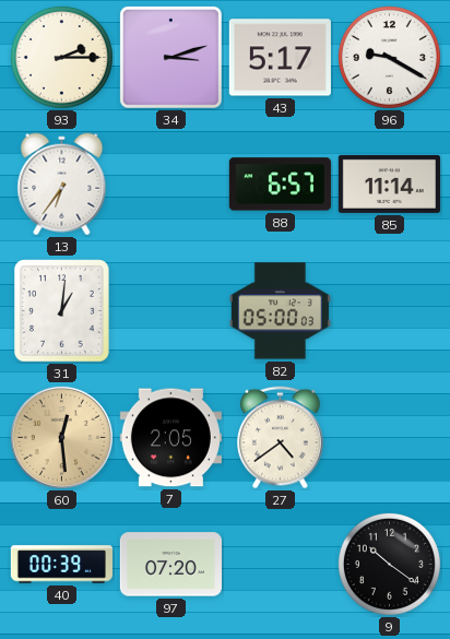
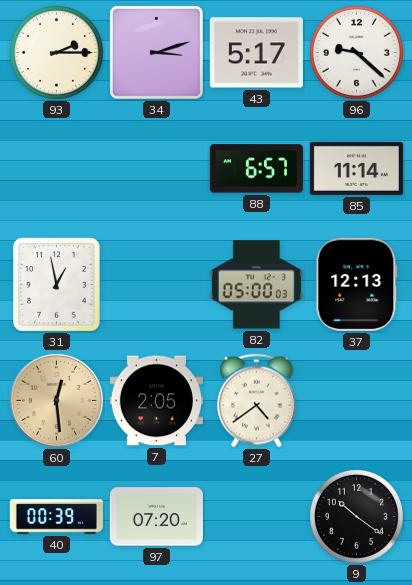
96: 9:20 -> 9:22 (356, 52)
13: 6:36 -> none (62, 185)
31: 1:01 -> 12:58 (57, 285)
37: none -> 12:13 (357, 284)
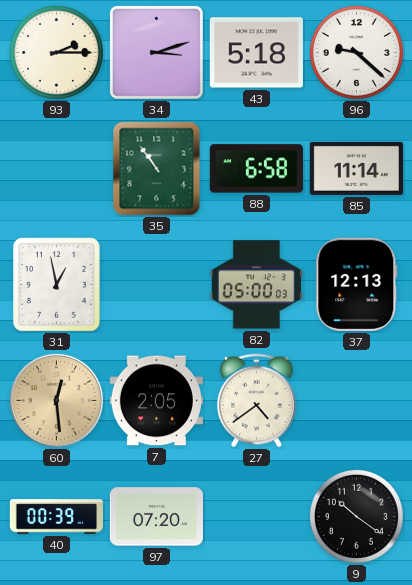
43: 5:17 -> 5:18 (256, 53)
35: none -> 10:54 (157, 169)
88: 6:57 -> 6:58 (256, 169)
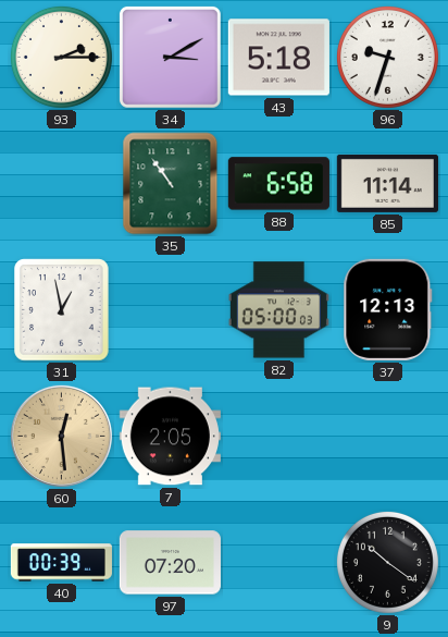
34: 3:12 -> 3:10 (170, 57)
96: 9:22 -> 9:33 (387, 57)
27: 4:39 -> none (257, 401)
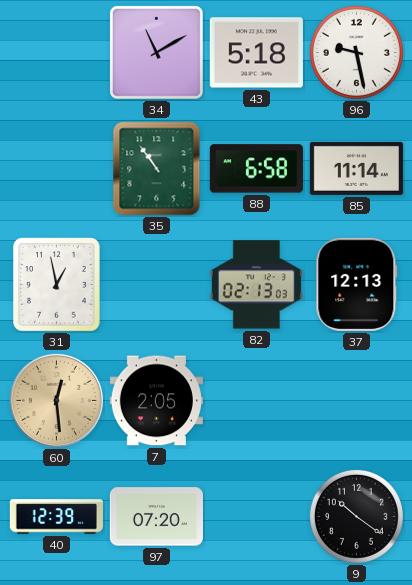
93: 2:15 -> none (61, 57)
34: 3:10 -> 11:10 (156, 52)
96: 9:33 -> 9:28 (356, 52)
82: 05:00 -> 02:13 (256, 285)
40: 00:39 -> 12:39 (56, 517)
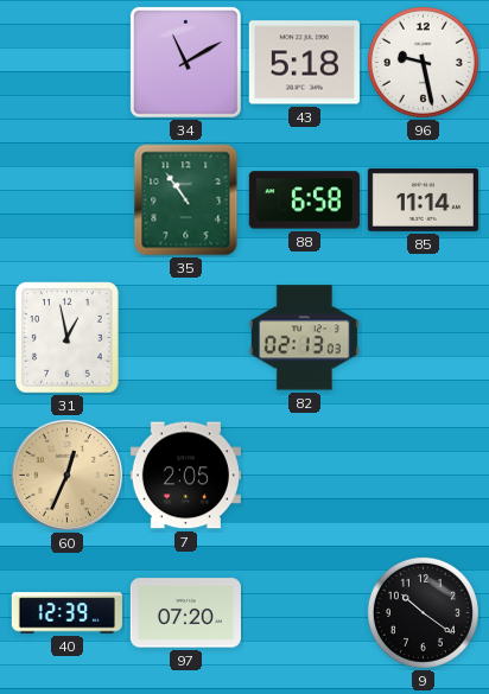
37: 12:13 -> none (357, 284)
60: 12:29 -> 12:34 (66, 475)
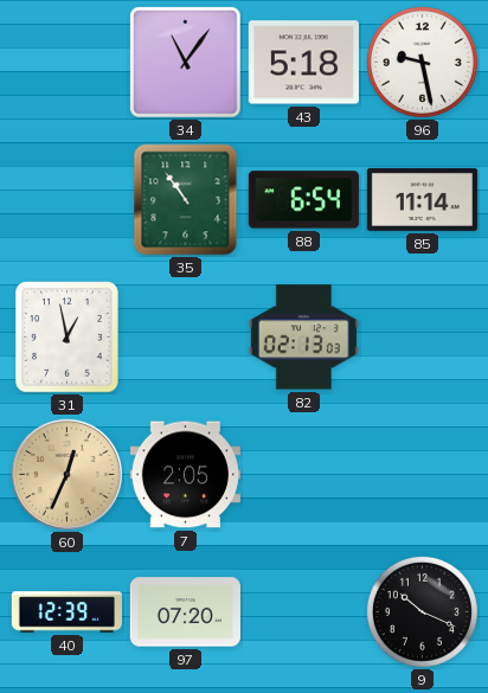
34: 11:10 -> 11:06 (185, 62)
88: 6:58 -> 6:54 (303, 200)
9: 10:21 -> 10:19 (422, 611)
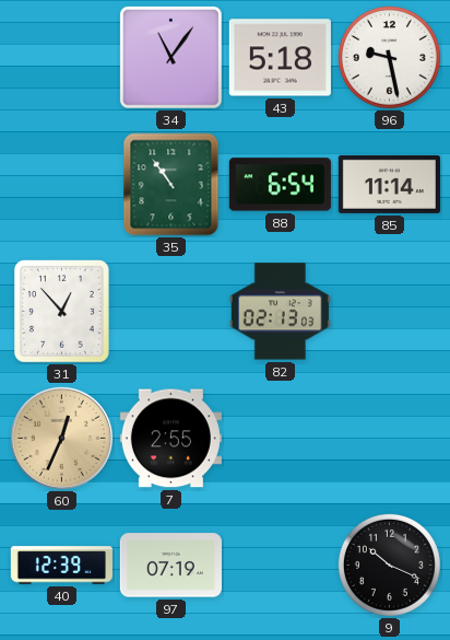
31: 12:58 -> 12:53 (62, 312)
7: 2:05 -> 2:55 (170, 439)
97: 07:20 -> 07:19 (170, 566)
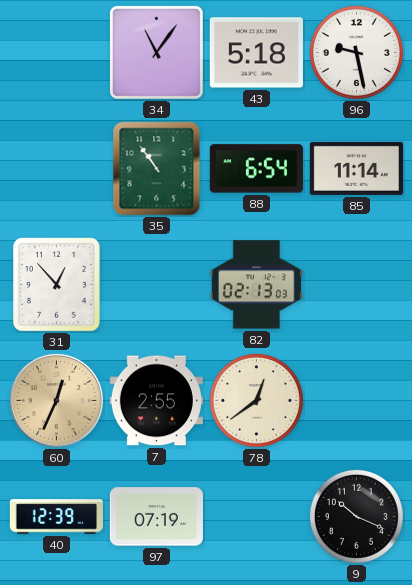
78: none -> 12:39 (256, 400)
